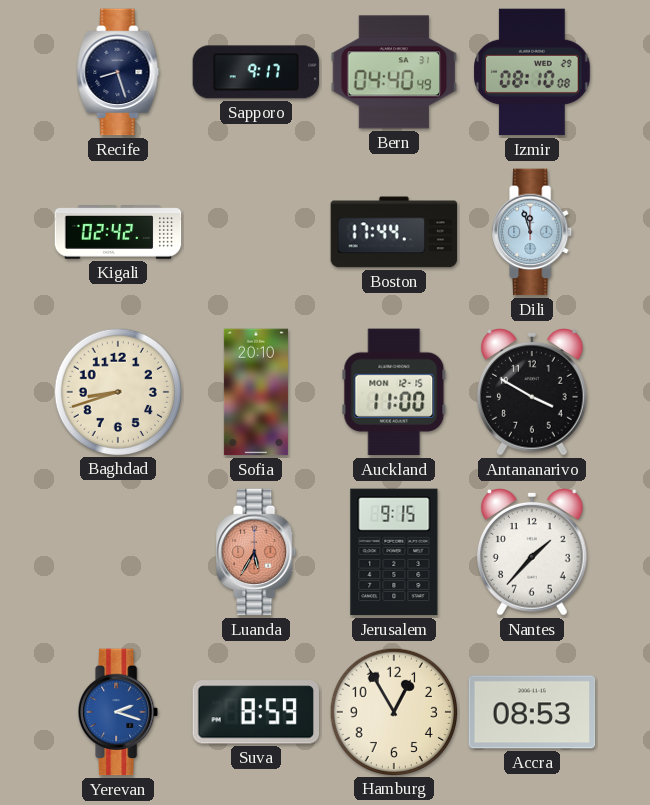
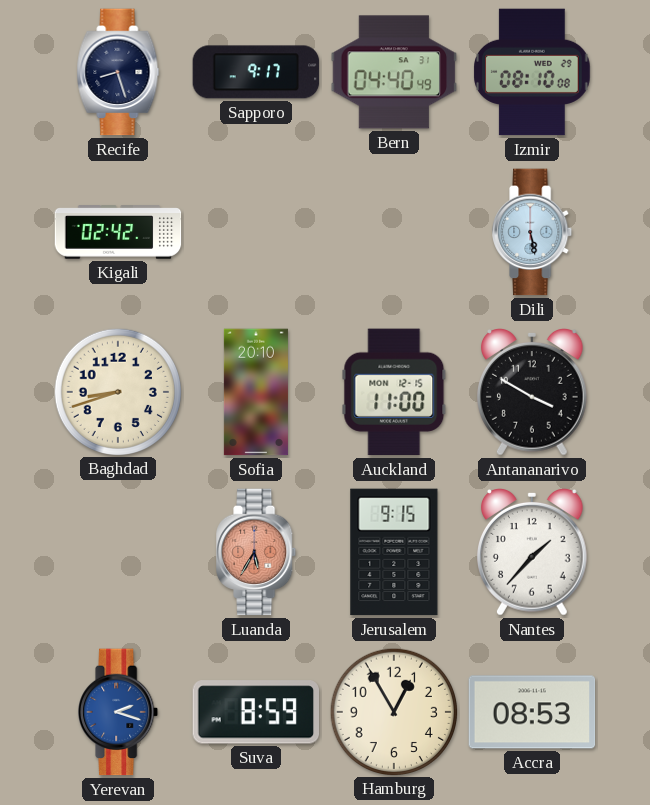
Boston: 17:44 -> none (394, 232)
Dili: 11:57 -> 5:28 (533, 232)
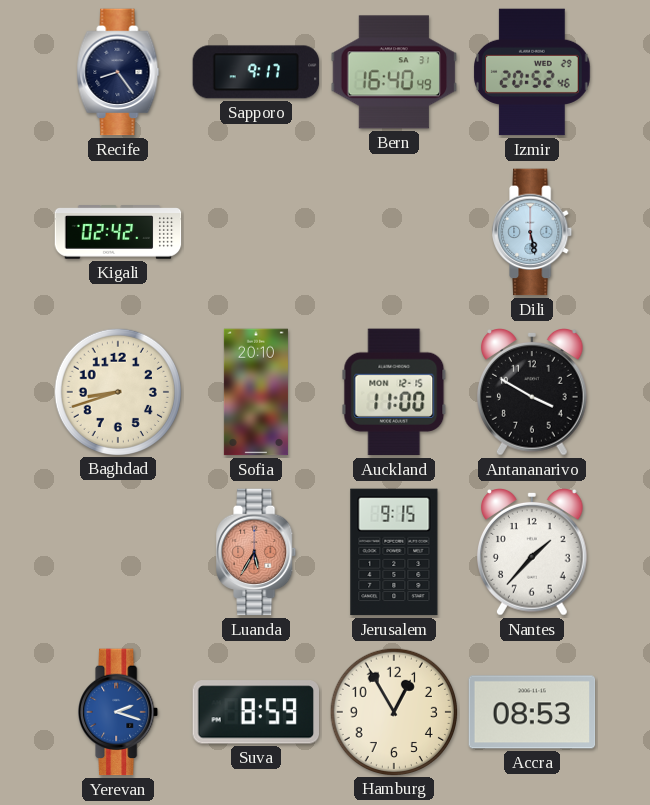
Recife: 8:27 -> 8:24 (118, 72)
Bern: 04:40 -> 16:40 (394, 72)
Izmir: 08:10 -> 20:52 (532, 72)
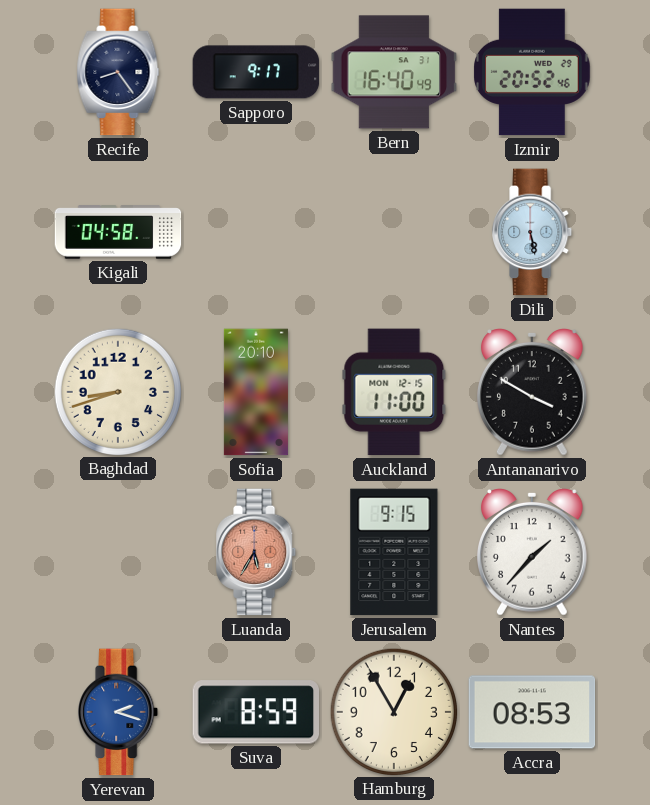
Kigali: 02:42 -> 04:58 (118, 232)
